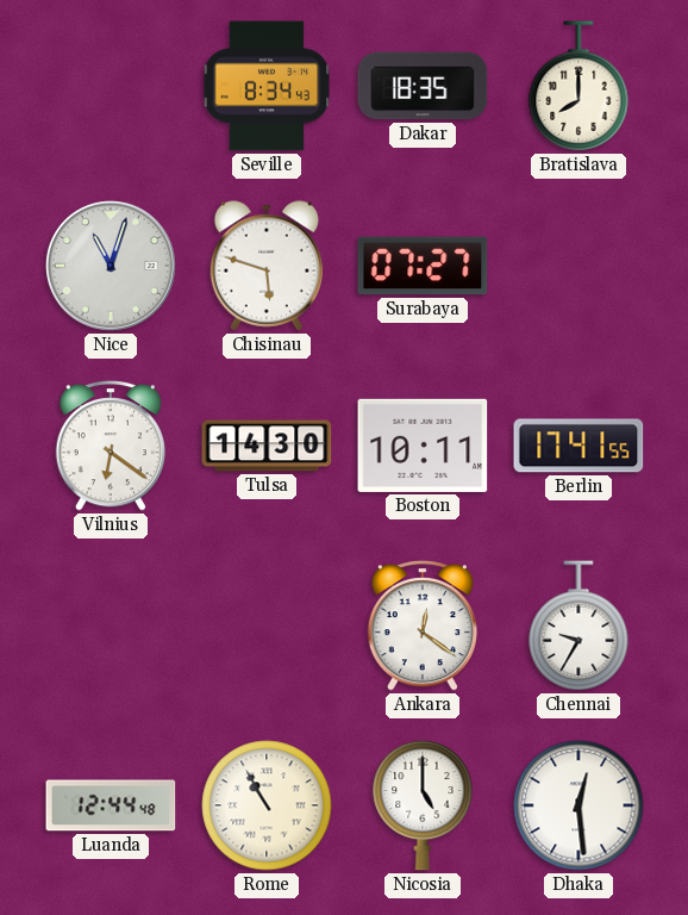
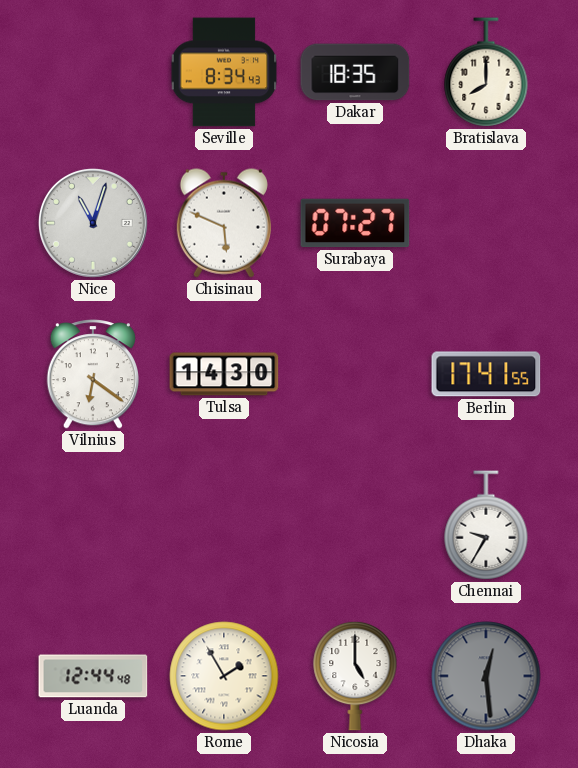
Chisinau: 5:48 -> 5:49 (224, 223)
Boston: 10:11 -> none (423, 446)
Ankara: 12:21 -> none (423, 625)
Rome: 10:55 -> 1:55 (224, 676)
Dhaka dial: white -> grey (486, 676)
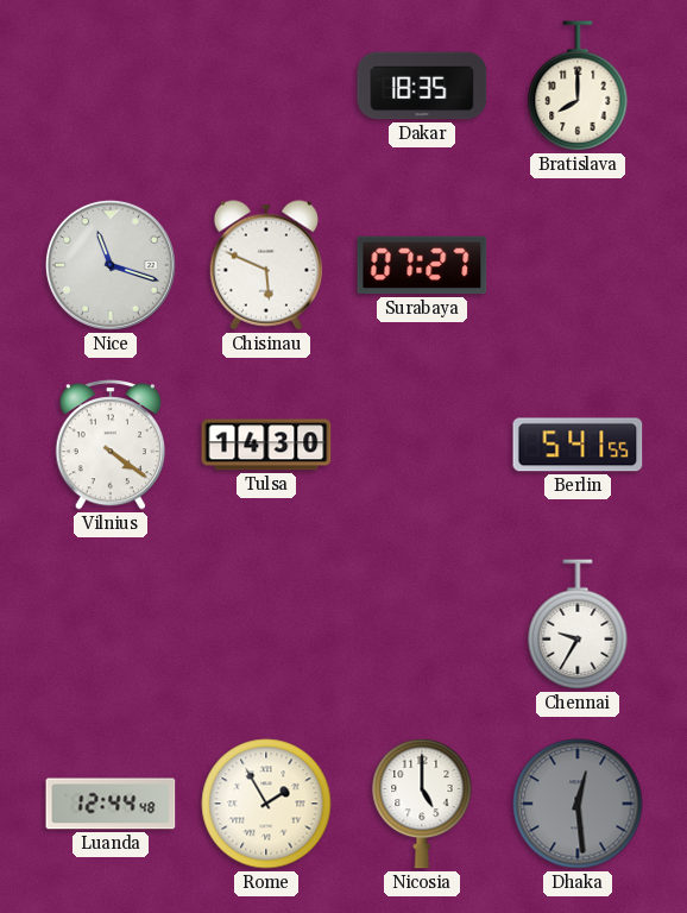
Seville: 8:34 -> none (224, 72)
Nice: 11:03 -> 11:18 (111, 265)
Vilnius: 6:21 -> 4:21 (111, 445)
Berlin: 17:41 -> 5:41 (578, 445)
